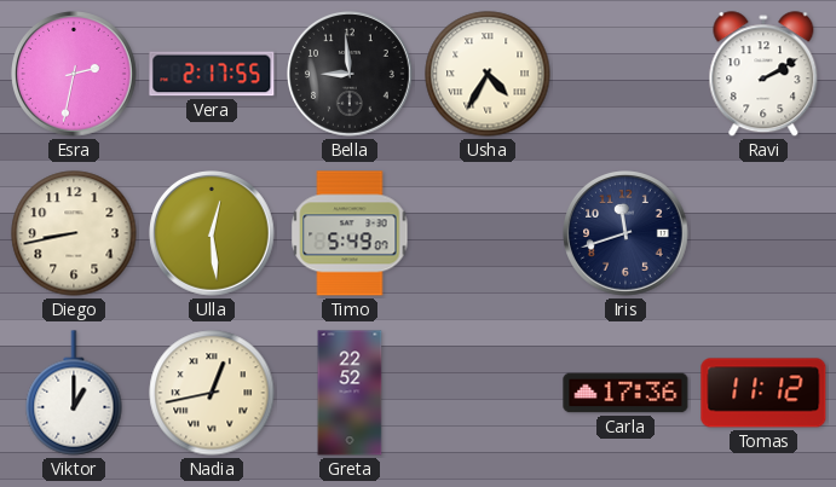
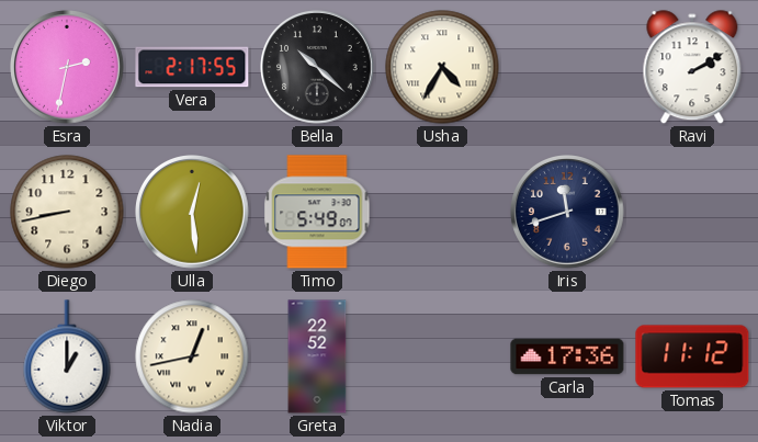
Bella: 8:59 -> 10:22 (318, 68)
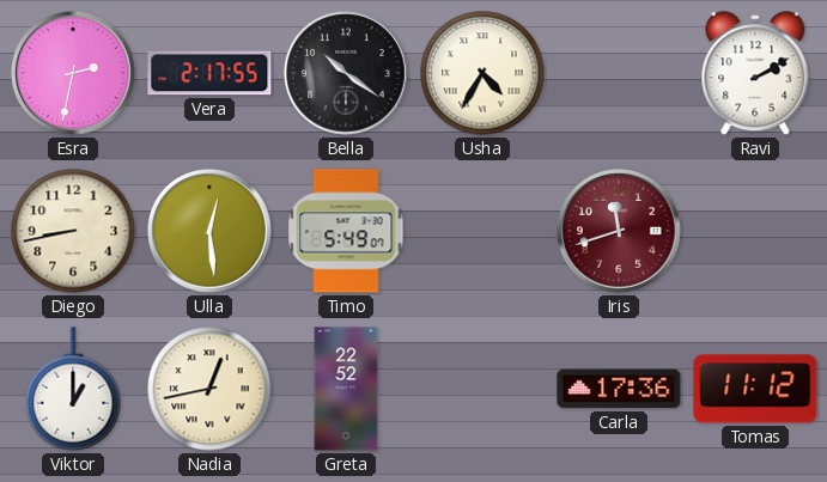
Bella: 10:22 -> 10:21 (347, 74)
Iris dial: navy -> burgundy (620, 232)
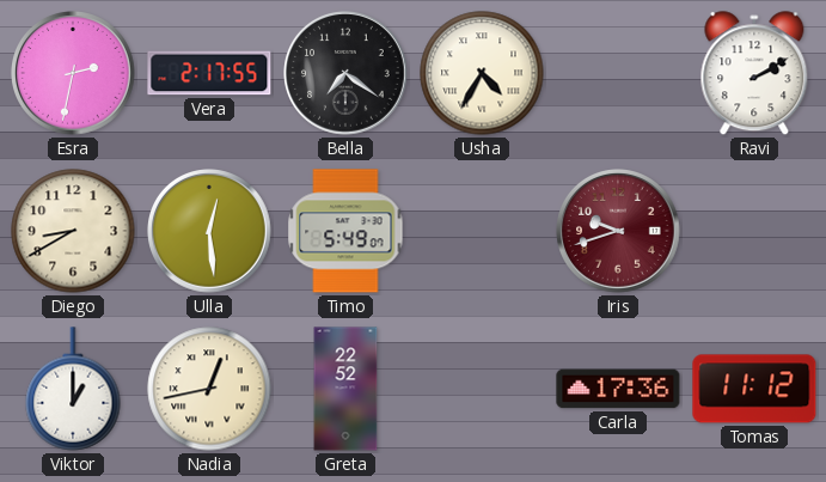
Bella: 10:21 -> 7:21 (347, 74)
Diego: 8:43 -> 8:40 (73, 231)
Iris: 11:42 -> 9:42 (619, 232)
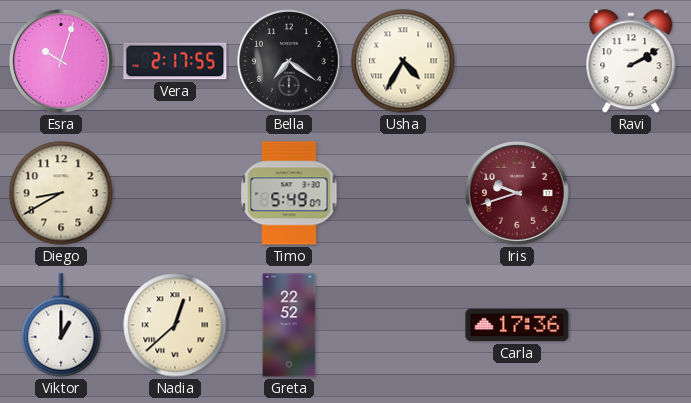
Esra: 2:32 -> 10:03 (62, 62)
Ulla: 12:29 -> none (210, 232)
Nadia: 12:43 -> 12:38 (175, 325)
Tomas: 11:12 -> none (754, 389)
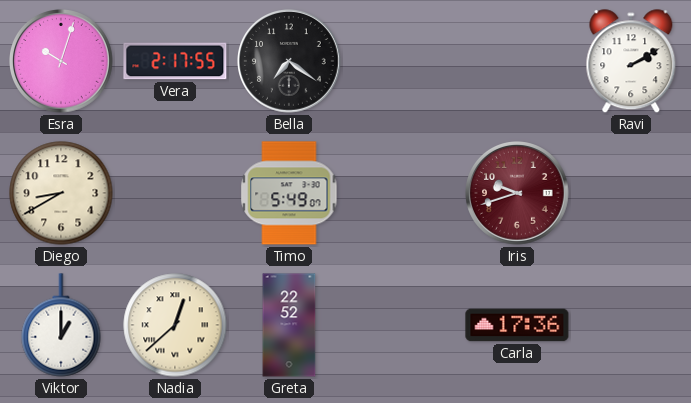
Usha: 4:35 -> none (403, 61)
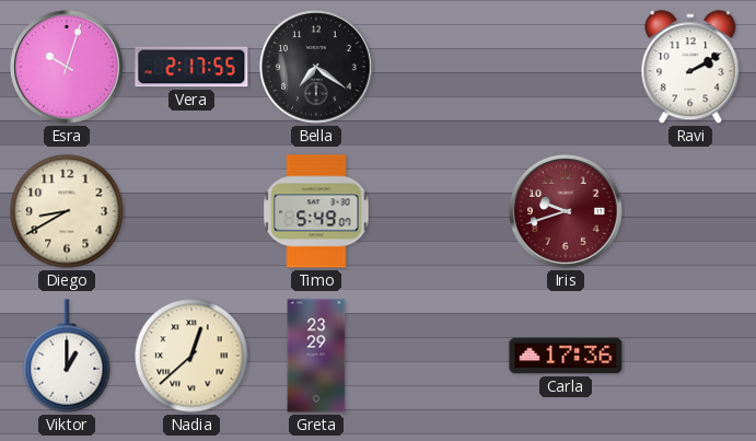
Greta: 22:52 -> 23:29 (316, 356)
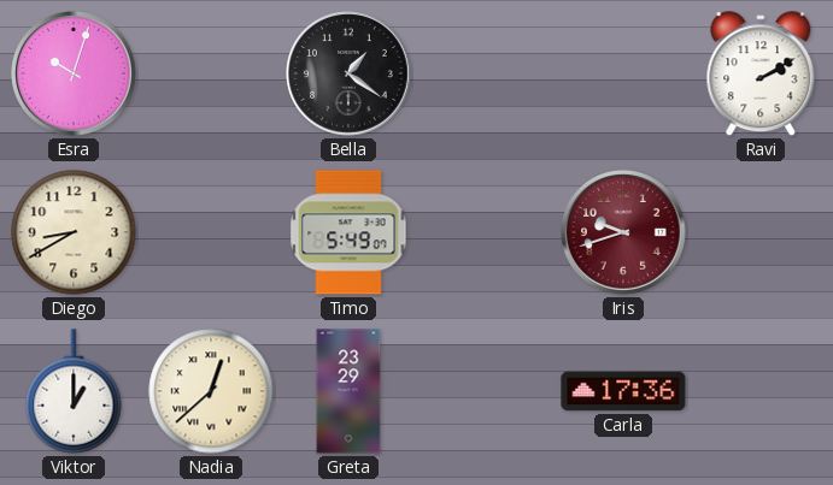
Vera: 2:17 -> none (191, 67)
Bella: 7:21 -> 1:21 (350, 75)
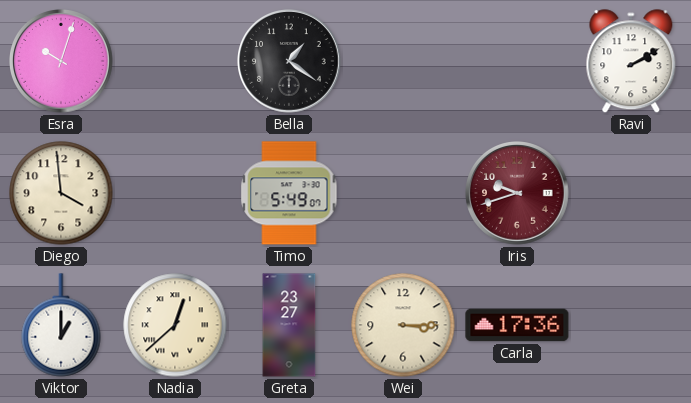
Diego: 8:40 -> 3:59 (61, 193)
Greta: 23:29 -> 23:27 (289, 325)
Wei: none -> 3:15 (403, 325)
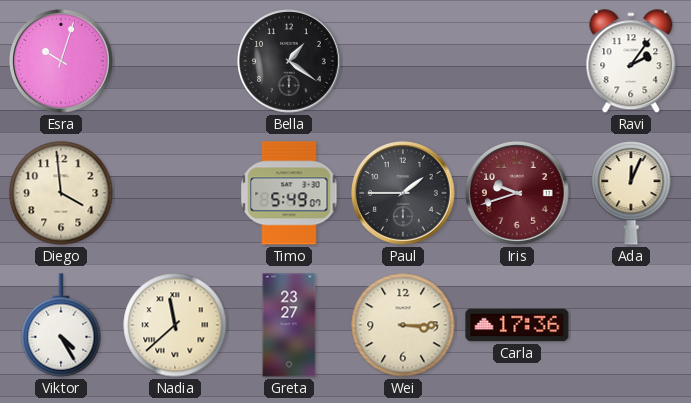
Ravi: 2:10 -> 2:06 (631, 62)
Paul: none -> 1:45 (404, 194)
Ada: none -> 12:04 (631, 193)
Viktor: 1:00 -> 4:25 (61, 325)
Nadia: 12:38 -> 11:38 (175, 325)
